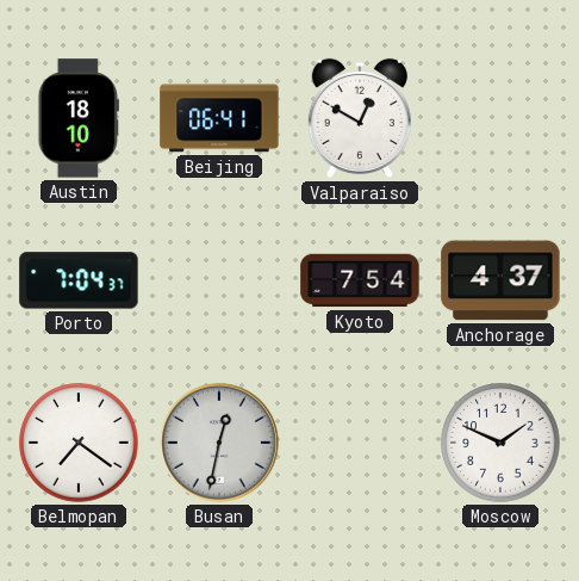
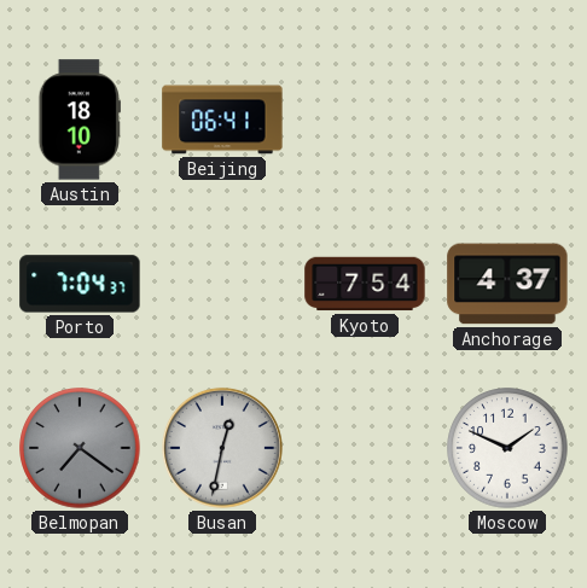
Valparaiso: 12:50 -> none (360, 118)
Belmopan dial: white -> grey (80, 448)
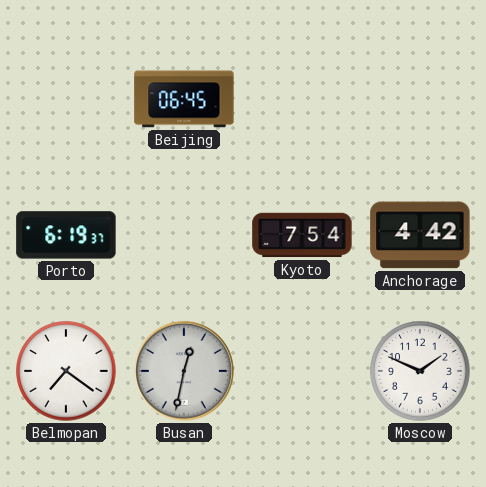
Austin: 18:10 -> none (80, 120)
Beijing: 06:41 -> 06:45 (184, 99)
Porto: 7:04 -> 6:19 (66, 235)
Anchorage: 4:37 -> 4:42 (420, 235)
Belmopan dial: grey -> white (66, 371)
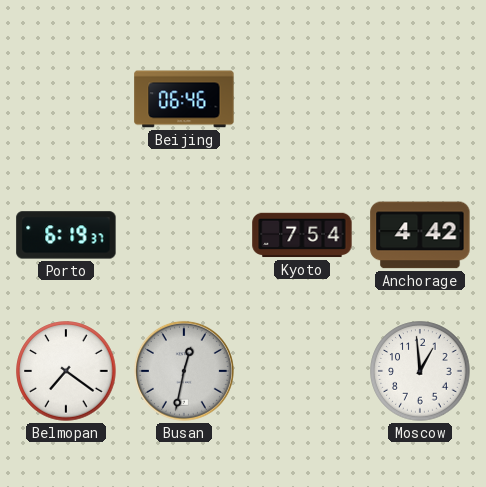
Beijing: 06:45 -> 06:46 (184, 99)
Moscow: 1:49 -> 12:59 (420, 371)
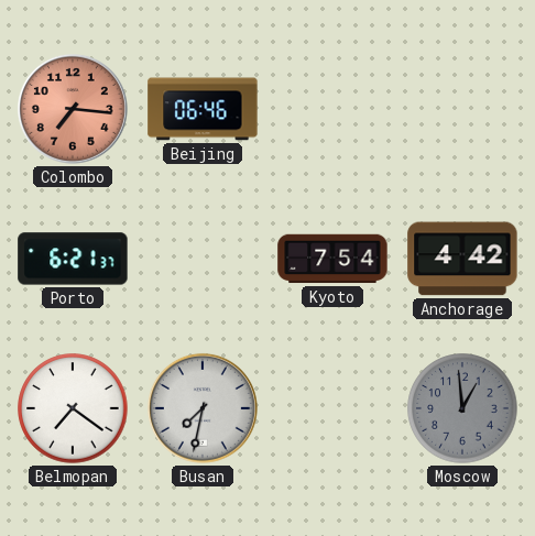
Colombo: none -> 7:16 (73, 109)
Porto: 6:19 -> 6:21 (73, 259)
Busan: 12:32 -> 7:32 (203, 408)
Moscow dial: white -> grey (462, 408)
